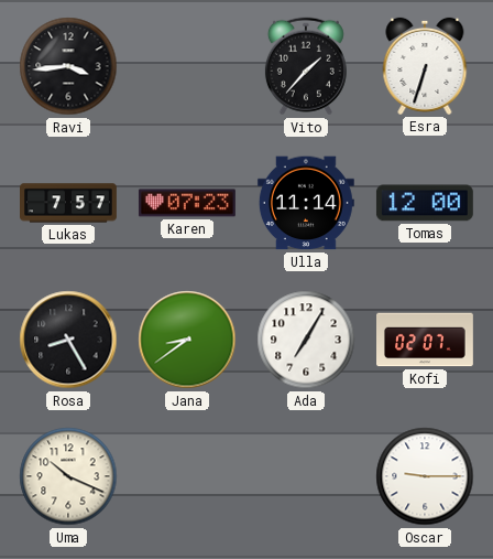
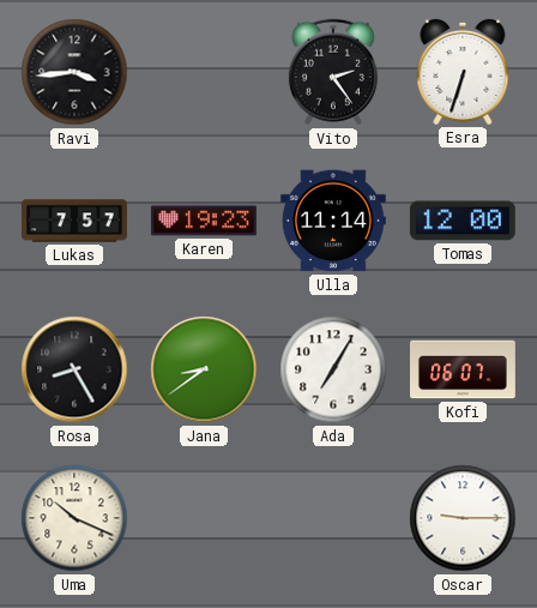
Vito: 1:37 -> 2:24 (333, 72)
Karen: 07:23 -> 19:23 (204, 221)
Kofi: 02:07 -> 06:07 (464, 369)
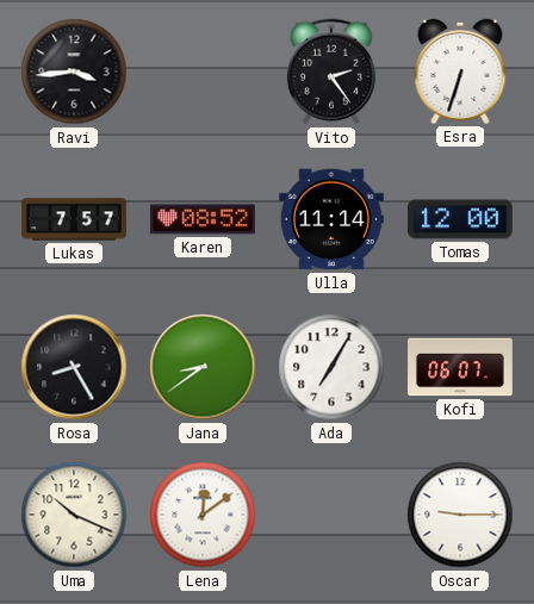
Karen: 19:23 -> 08:52 (203, 219)
Lena: none -> 12:09 (203, 515)
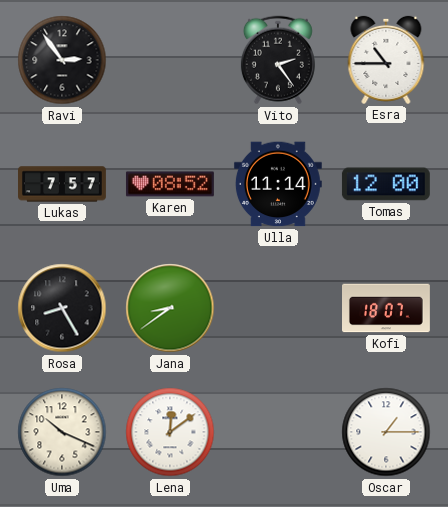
Ravi: 3:44 -> 2:54 (62, 60)
Esra: 6:33 -> 10:45 (386, 60)
Ada: 7:05 -> none (331, 367)
Kofi: 06:07 -> 18:07 (387, 308)
Oscar: 9:15 -> 1:15 (386, 432)
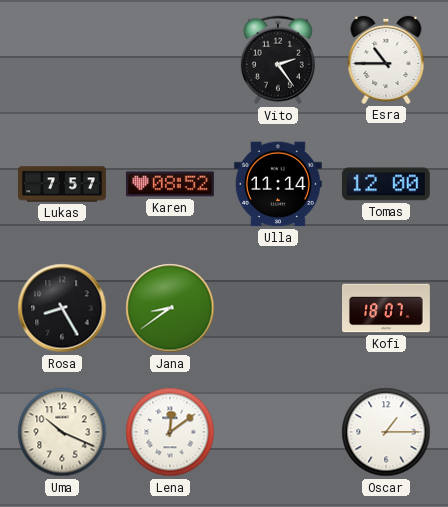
Ravi: 2:54 -> none (62, 60)
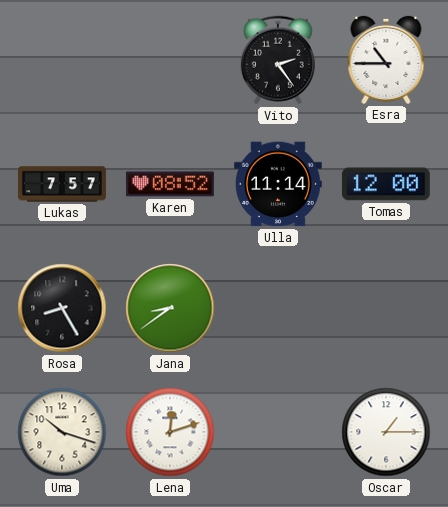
Kofi: 18:07 -> none (387, 308)
Uma: 10:19 -> 10:18 (62, 432)
Lena: 12:09 -> 12:12 (170, 432)
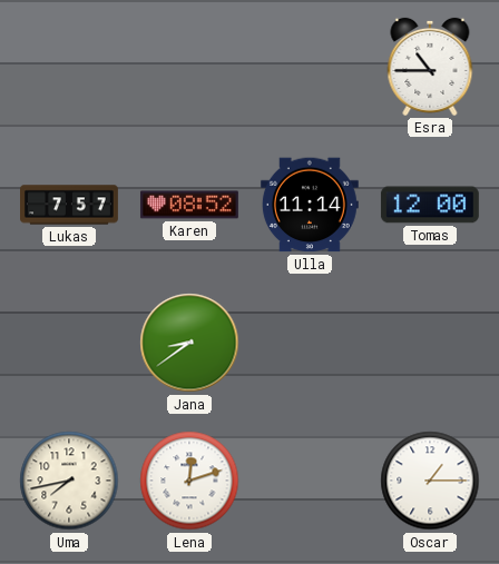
Vito: 2:24 -> none (278, 60)
Rosa: 8:25 -> none (62, 308)
Uma: 10:18 -> 7:43 (69, 481)
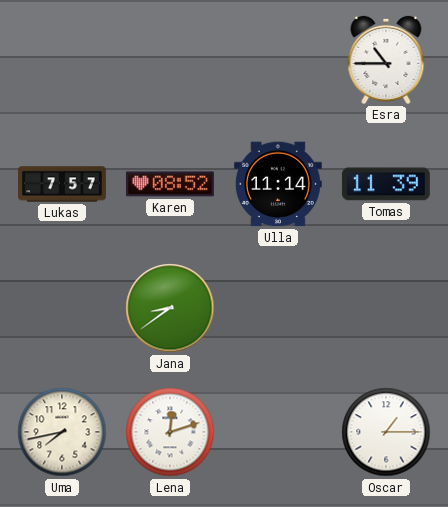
Tomas: 12:00 -> 11:39 (386, 184)
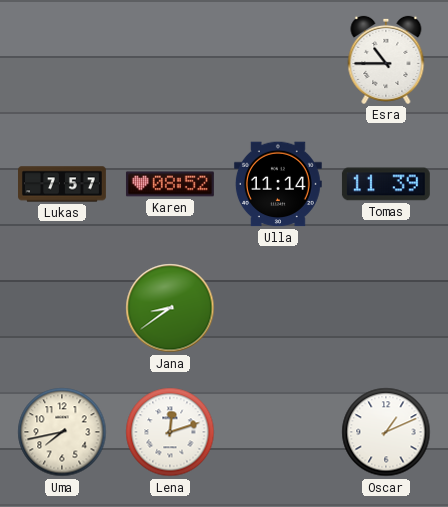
Oscar: 1:15 -> 1:11 (386, 432)
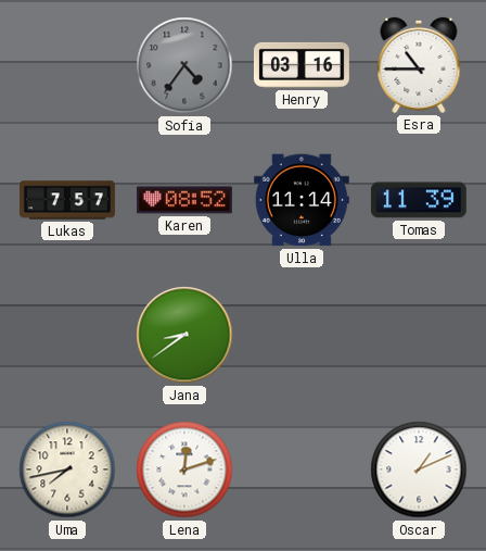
Sofia: none -> 4:36 (184, 65)
Henry: none -> 03:16 (302, 65)
